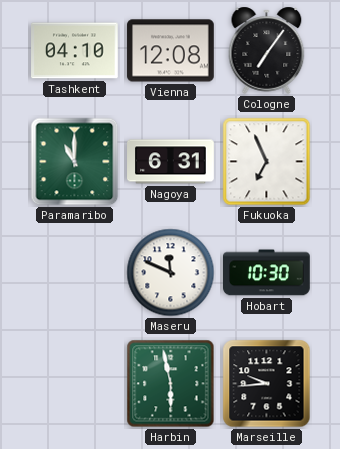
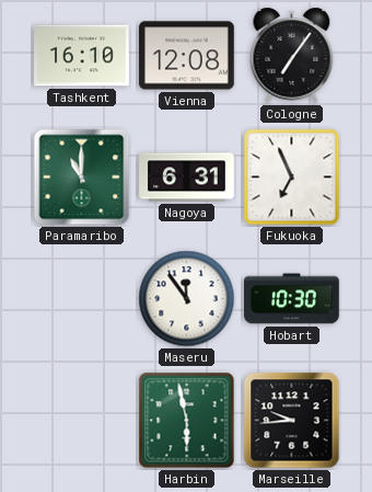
Tashkent: 04:10 -> 16:10 (82, 56)
Maseru: 11:49 -> 11:54 (187, 299)
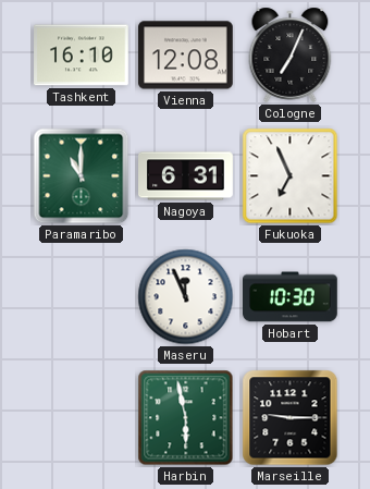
Cologne: 7:06 -> 7:04 (291, 54)
Maseru: 11:54 -> 11:56 (186, 297)
Marseille: 9:44 -> 9:15 (291, 418)
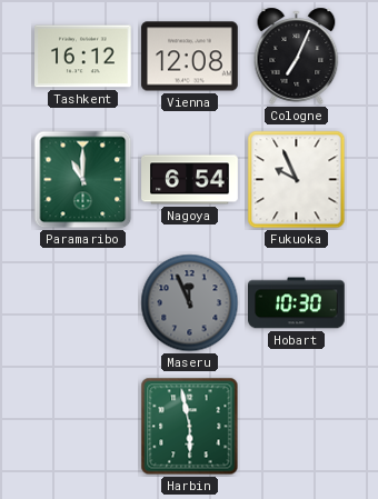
Tashkent: 16:10 -> 16:12 (83, 57)
Nagoya: 6:31 -> 6:54 (190, 180)
Fukuoka: 6:56 -> 9:56 (297, 180)
Maseru dial: white -> grey (190, 303)
Marseille: 9:15 -> none (291, 418)
